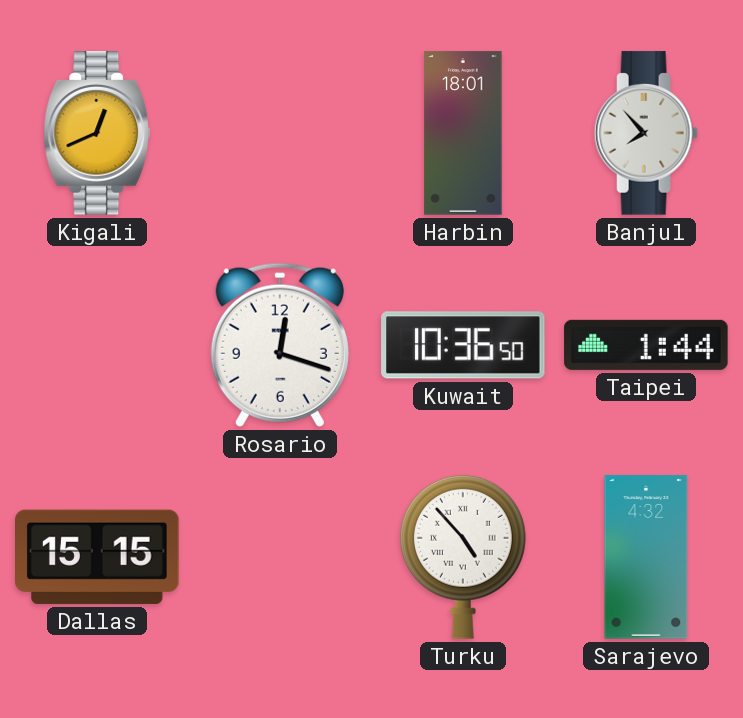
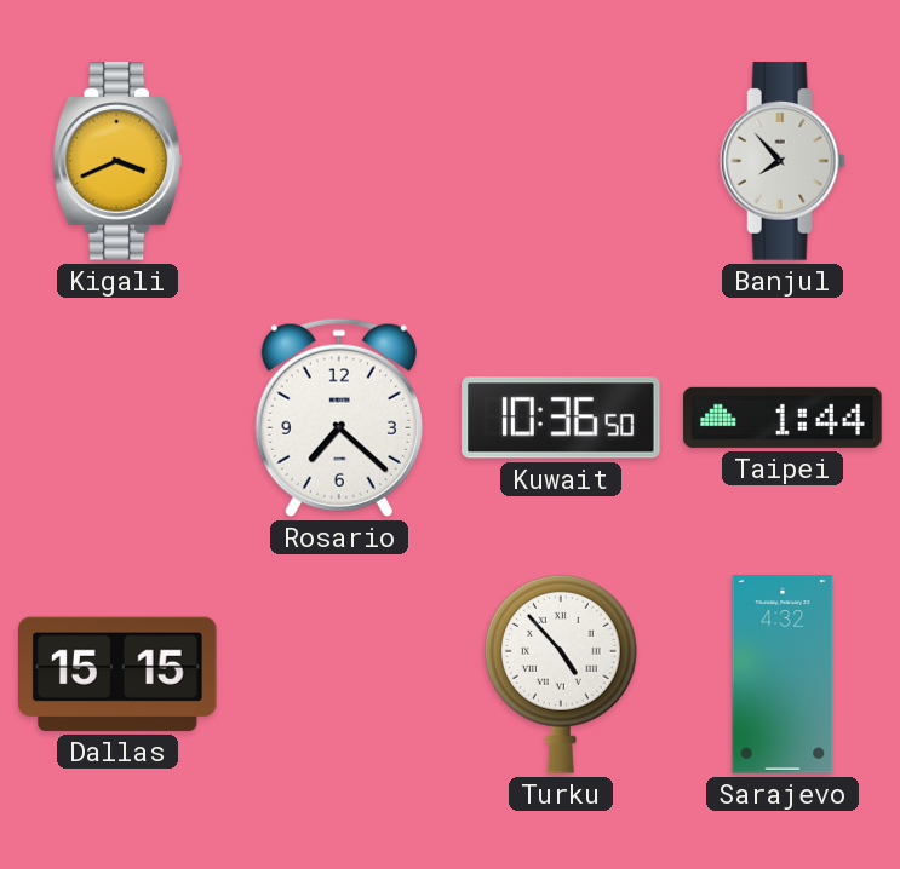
Kigali: 12:41 -> 3:41 (117, 161)
Harbin: 18:01 -> none (463, 133)
Rosario: 12:18 -> 7:22 (339, 418)
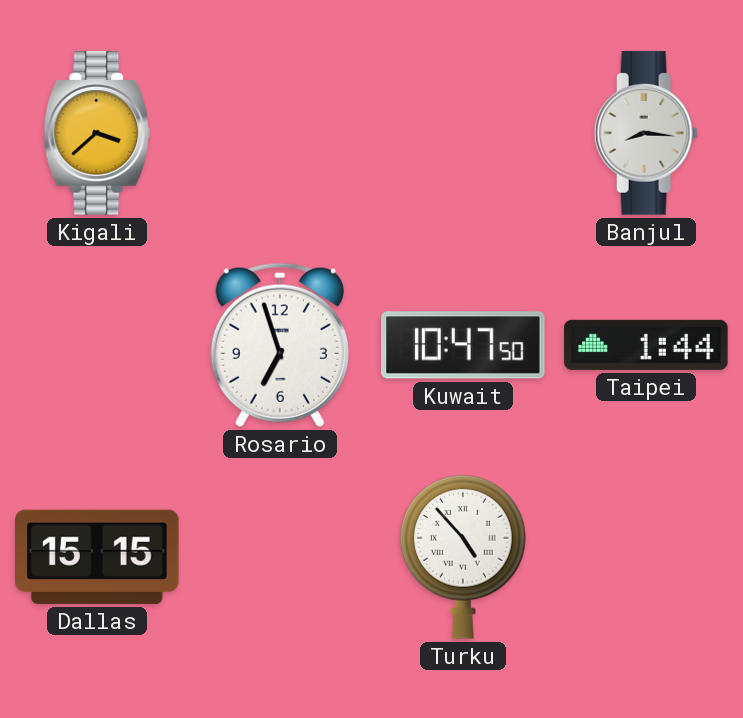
Kigali: 3:41 -> 3:38 (97, 133)
Banjul: 7:53 -> 8:16 (646, 133)
Rosario: 7:22 -> 6:57 (280, 345)
Kuwait: 10:36 -> 10:47 (463, 345)
Sarajevo: 4:32 -> none (783, 674)
